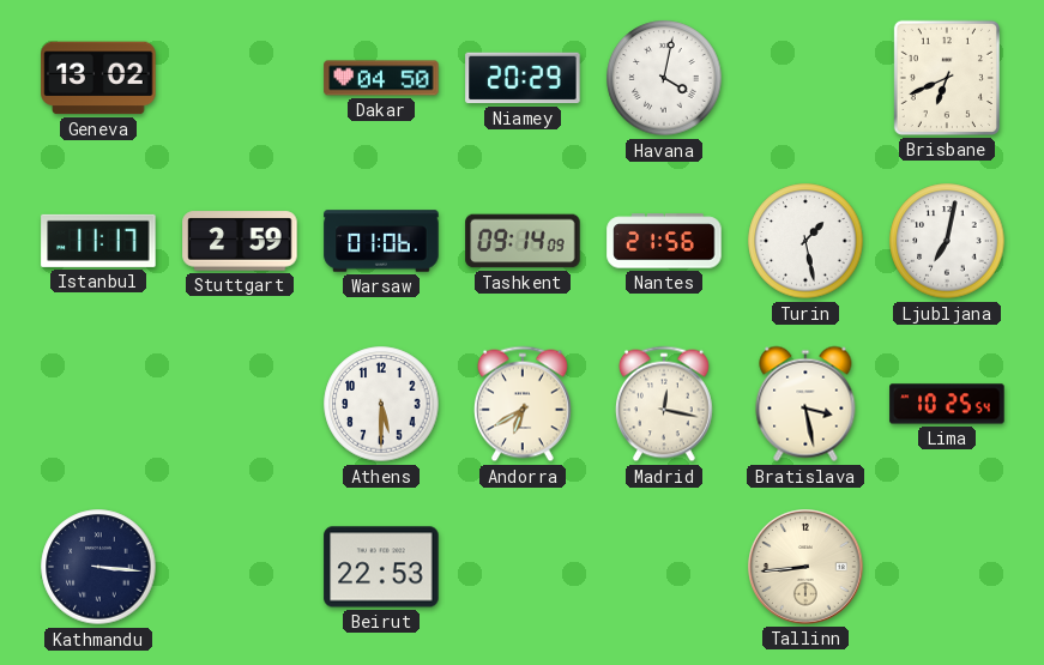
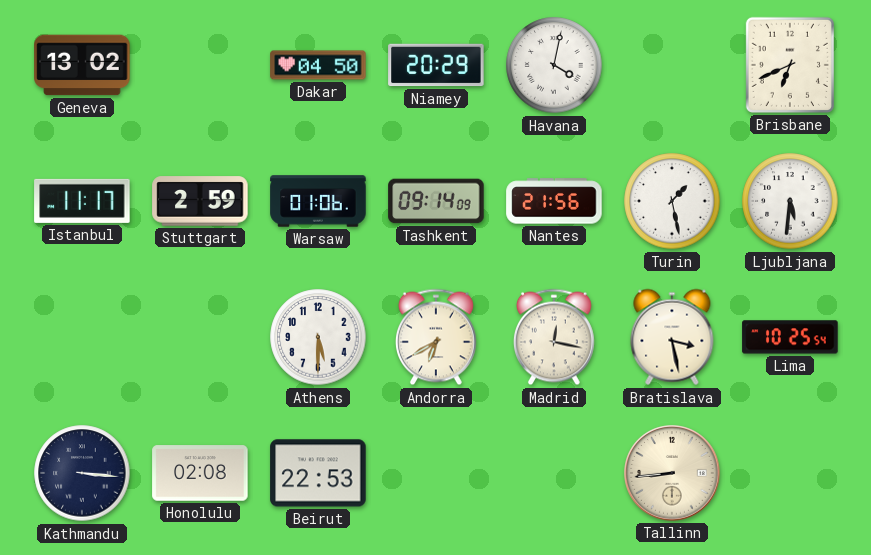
Ljubljana: 7:02 -> 5:31 (790, 201)
Honolulu: none -> 02:08 (200, 473)
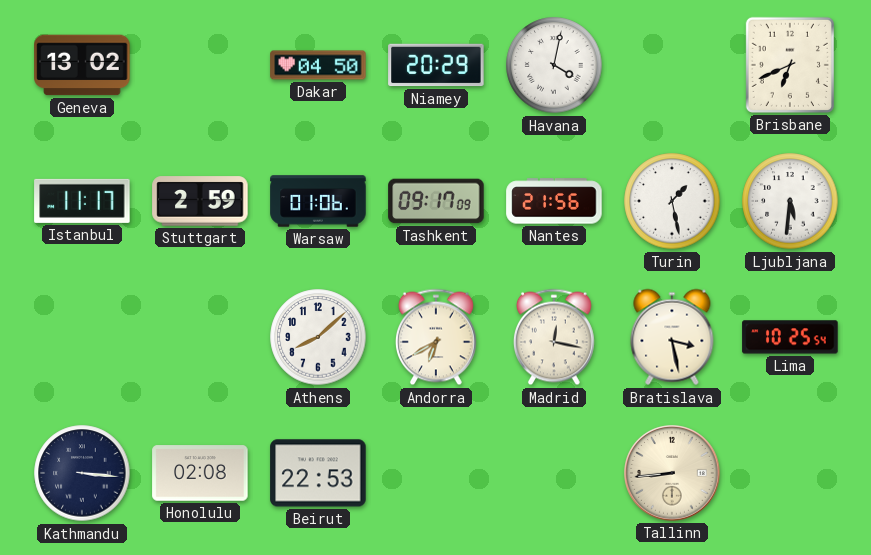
Tashkent: 09:14 -> 09:17 (436, 201)
Athens: 5:30 -> 8:08 (318, 337)
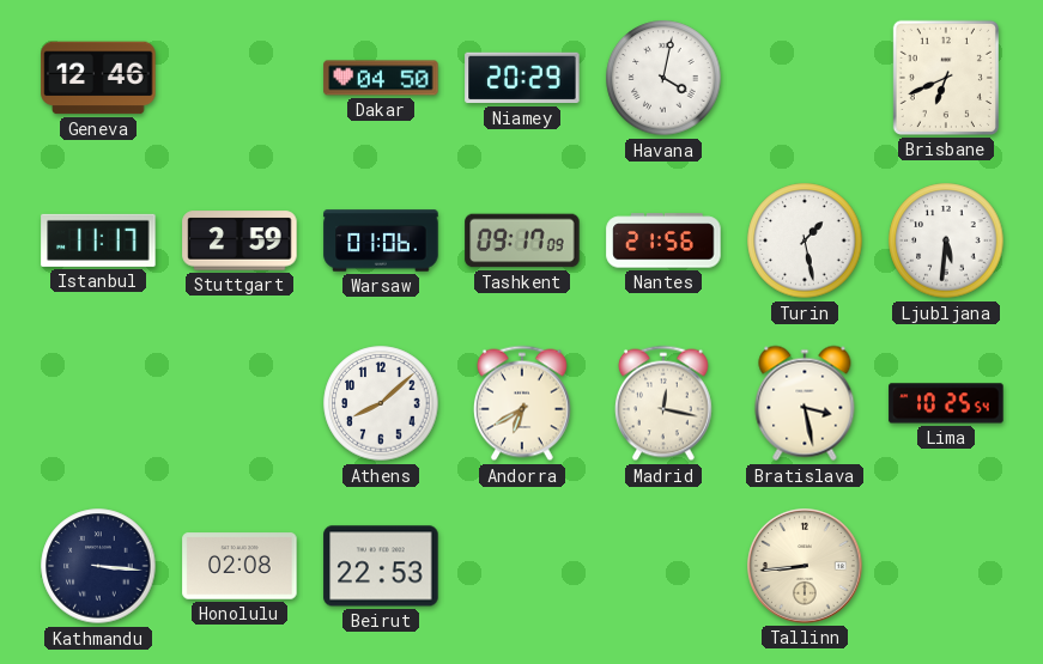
Geneva: 13:02 -> 12:46 (98, 78)
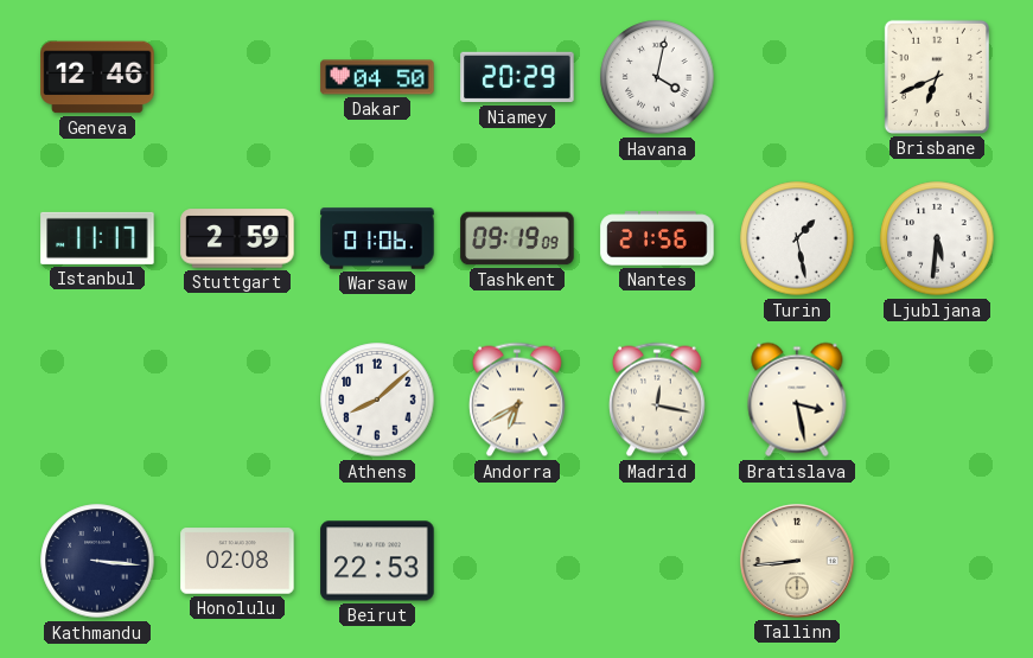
Tashkent: 09:17 -> 09:19 (517, 238)
Lima: 10:25 -> none (946, 403)
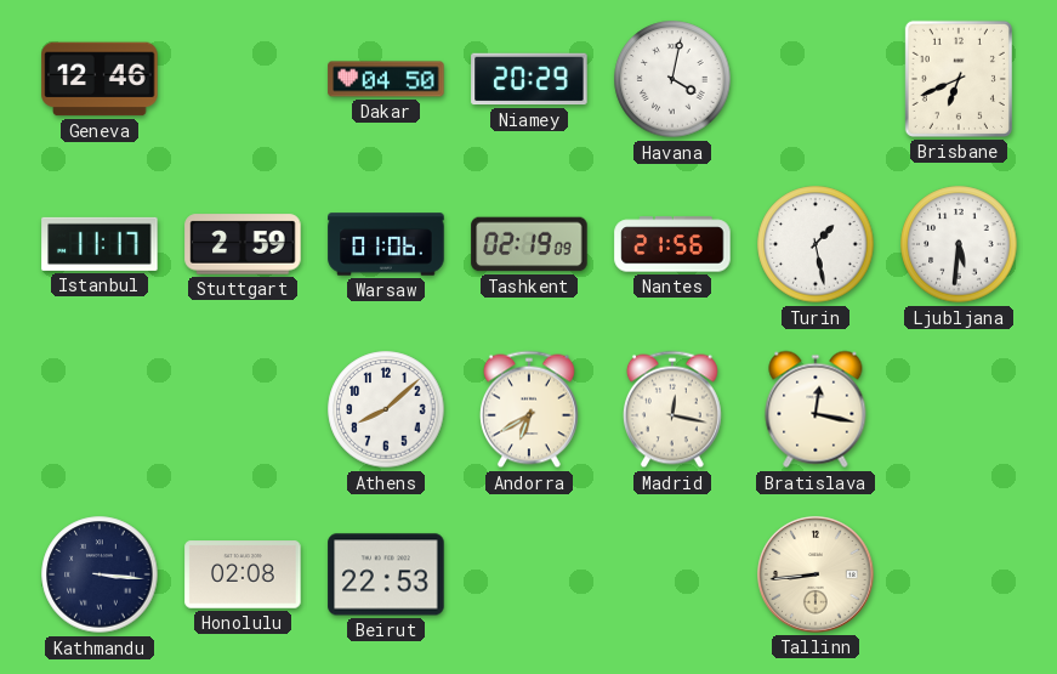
Tashkent: 09:19 -> 02:19 (529, 244)
Bratislava: 3:28 -> 12:17 (816, 409)
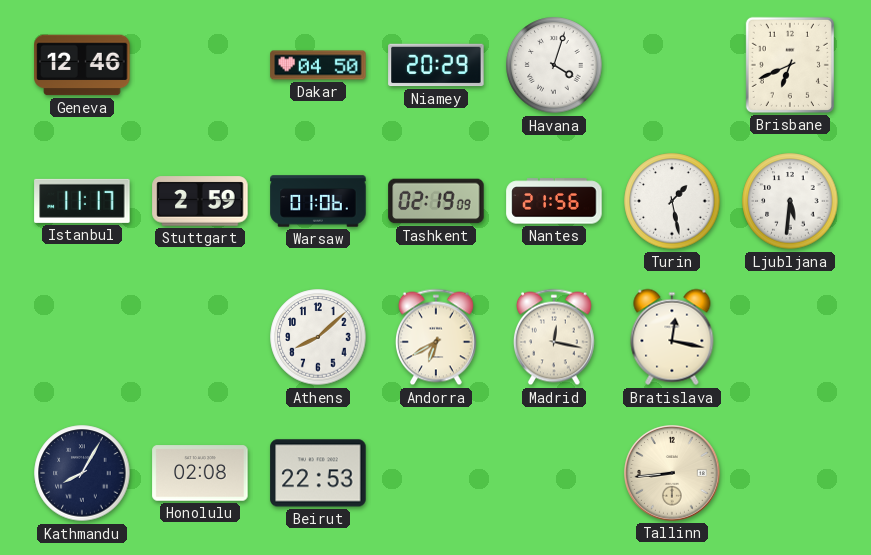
Havana: 4:02 -> 4:03 (554, 65)
Kathmandu: 3:16 -> 8:05 (82, 473)
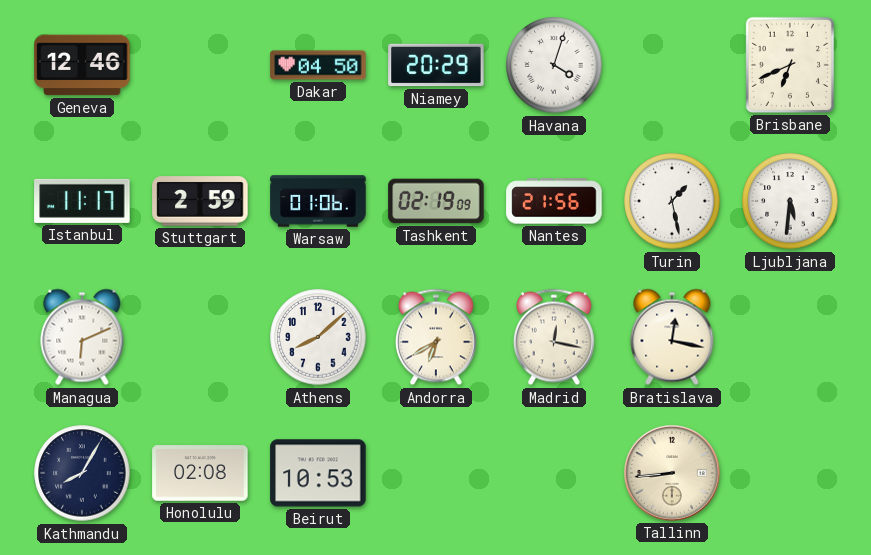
Managua: none -> 6:11 (82, 337)
Beirut: 22:53 -> 10:53 (318, 473)
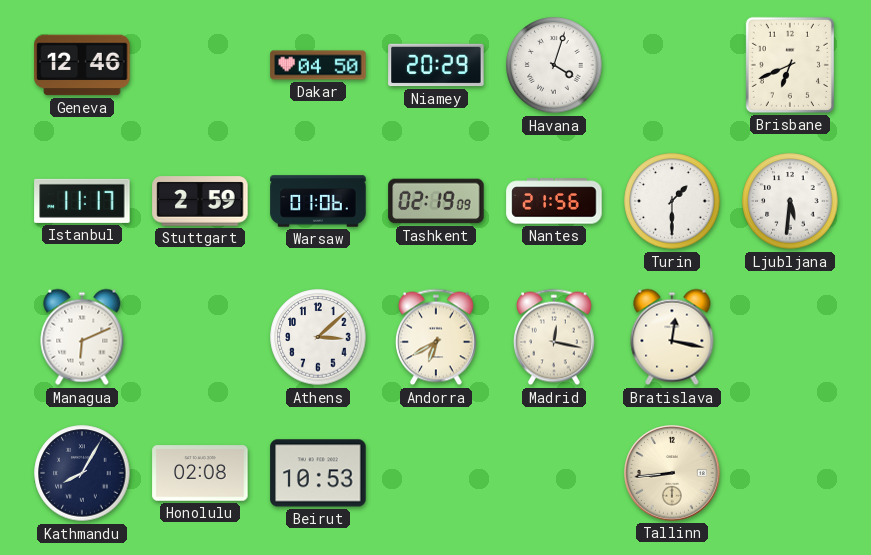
Turin: 1:28 -> 1:30 (672, 201)
Athens: 8:08 -> 3:08 (318, 337)
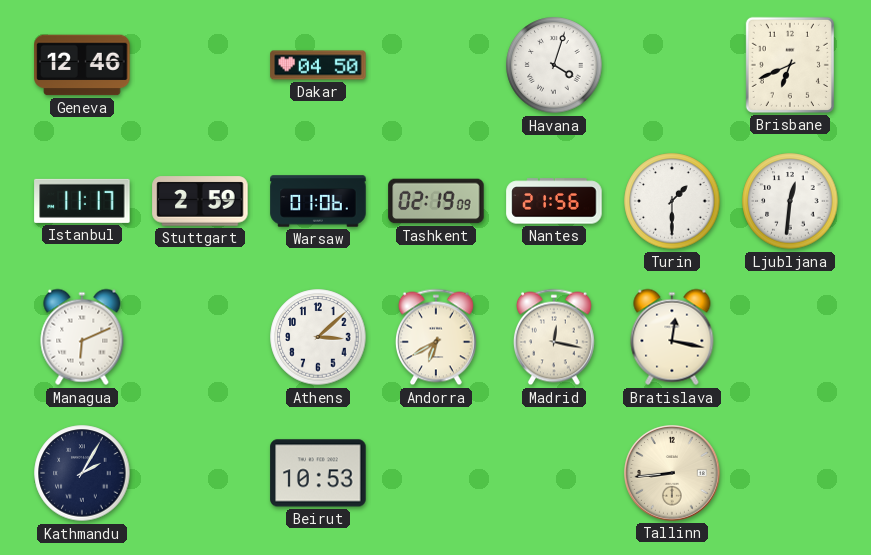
Niamey: 20:29 -> none (436, 65)
Ljubljana: 5:31 -> 12:31 (790, 201)
Kathmandu: 8:05 -> 2:05 (82, 473)
Honolulu: 02:08 -> none (200, 473)
